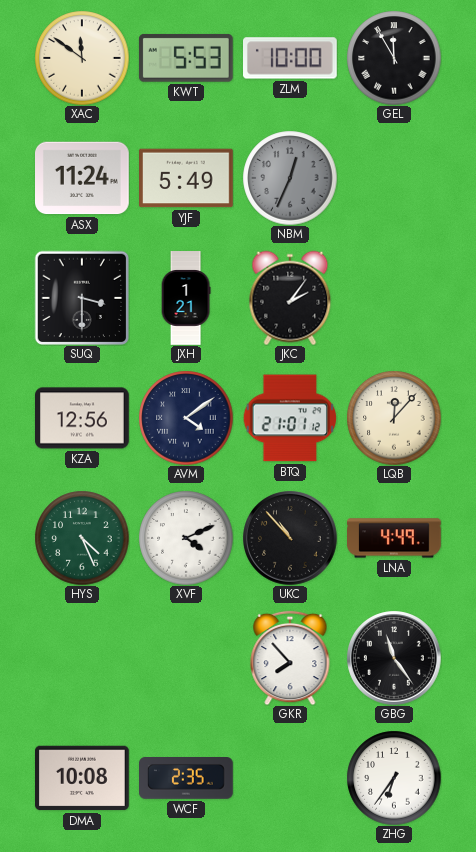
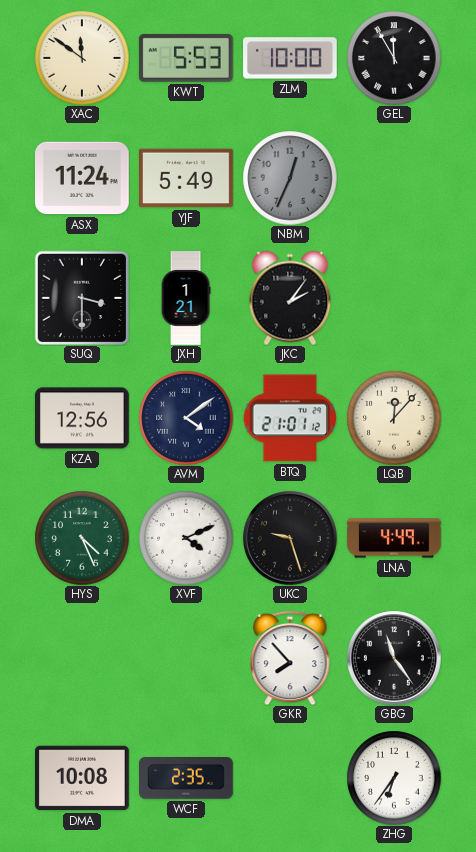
UKC: 10:53 -> 9:27 (290, 538)
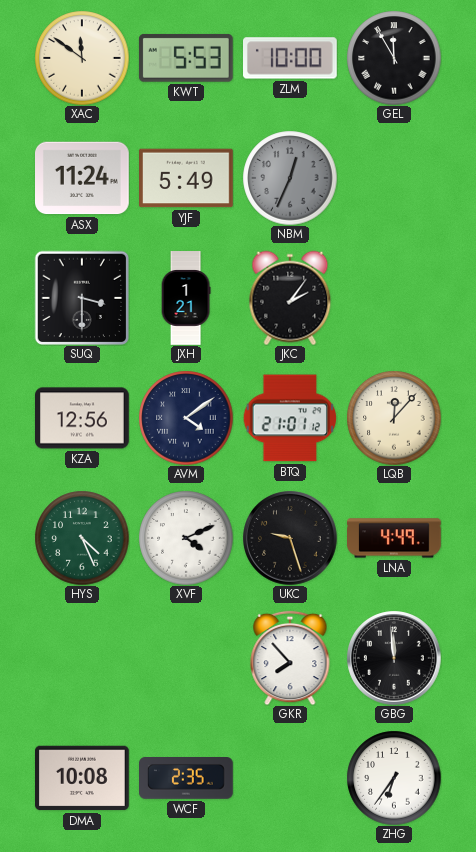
GBG: 11:24 -> 11:59 (394, 658)
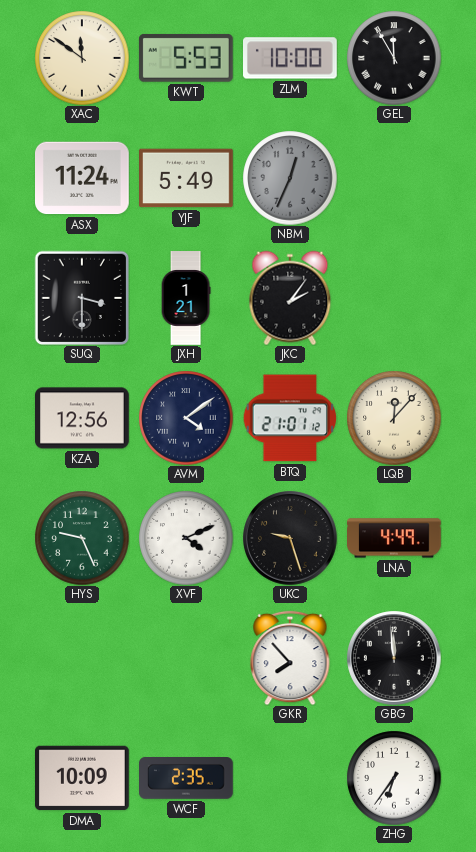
HYS: 4:26 -> 9:26 (82, 538)
DMA: 10:08 -> 10:09 (83, 778)
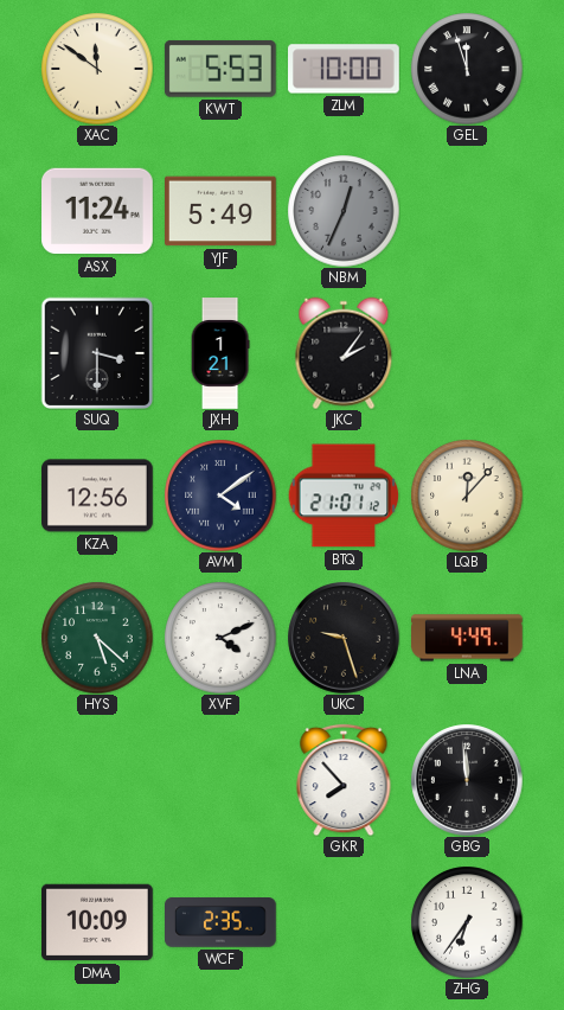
GEL: 11:55 -> 11:57 (467, 69)
HYS: 9:26 -> 5:22 (97, 638)
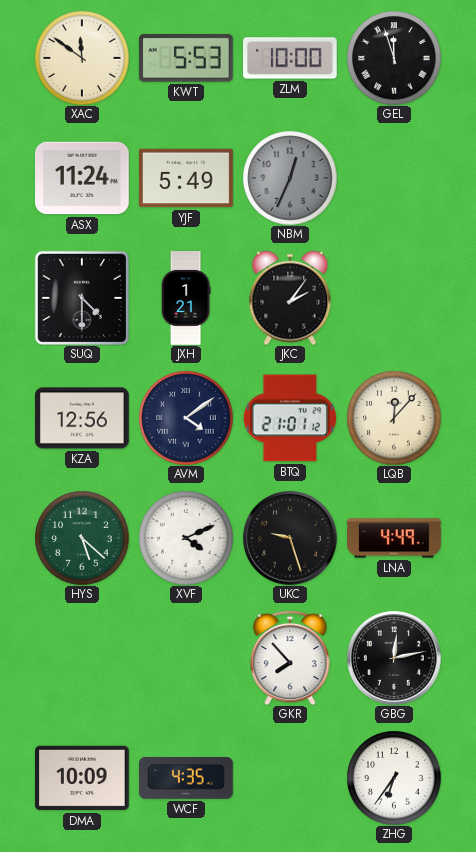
SUQ: 3:30 -> 4:30 (82, 298)
GBG: 11:59 -> 12:13 (394, 658)
WCF: 2:35 -> 4:35 (187, 778)
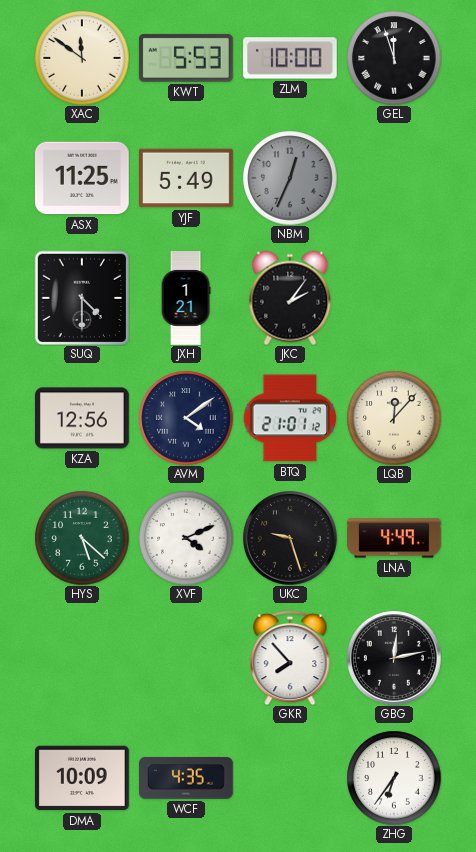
ASX: 11:24 -> 11:25 (83, 178)
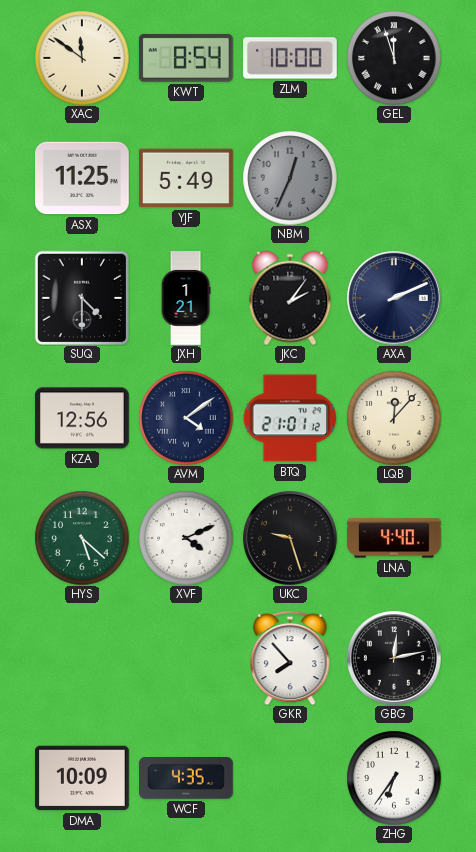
KWT: 5:53 -> 8:54 (186, 58)
AXA: none -> 2:11 (394, 298)
LNA: 4:49 -> 4:40 (395, 538)
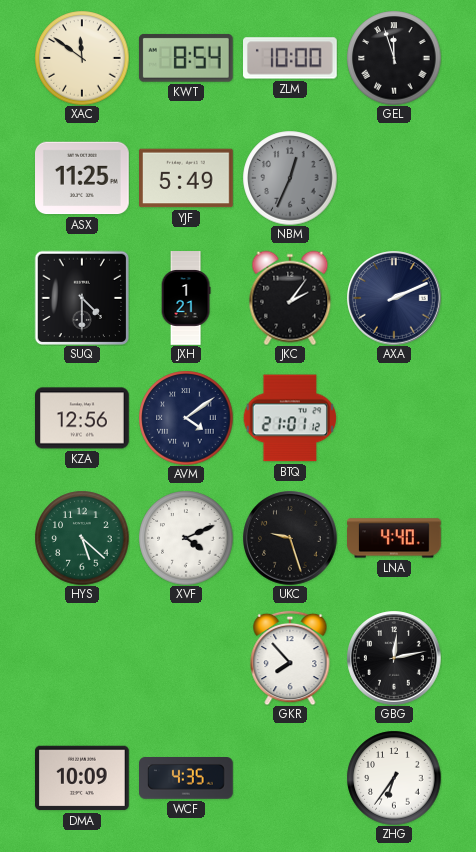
LQB: 12:07 -> none (394, 418)
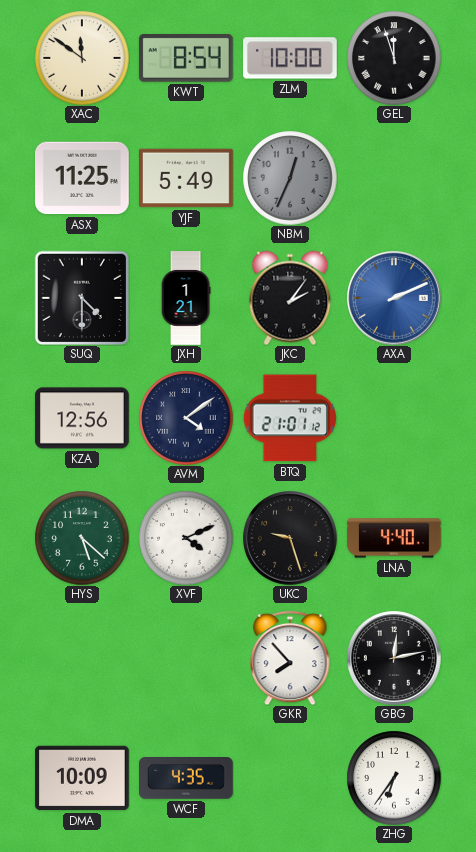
AXA dial: navy -> blue (394, 298)
